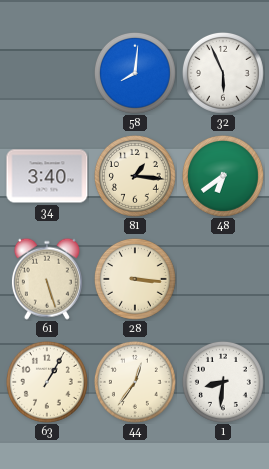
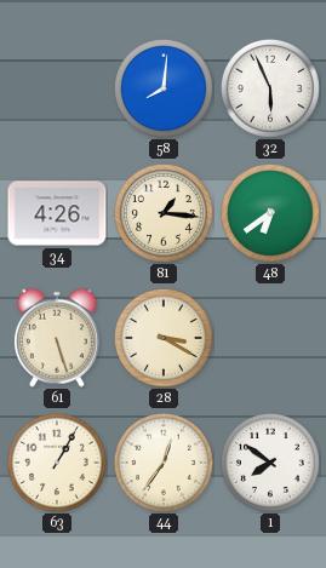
34: 3:40 -> 4:26 (57, 213)
28: 3:16 -> 3:20 (164, 338)
1: 8:31 -> 7:51 (270, 463)
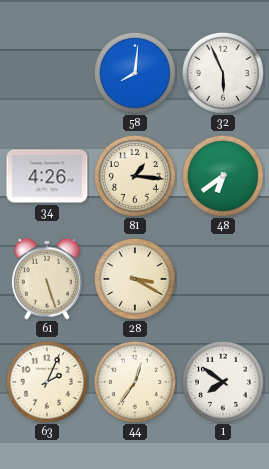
63: 1:05 -> 2:04 (47, 382)
